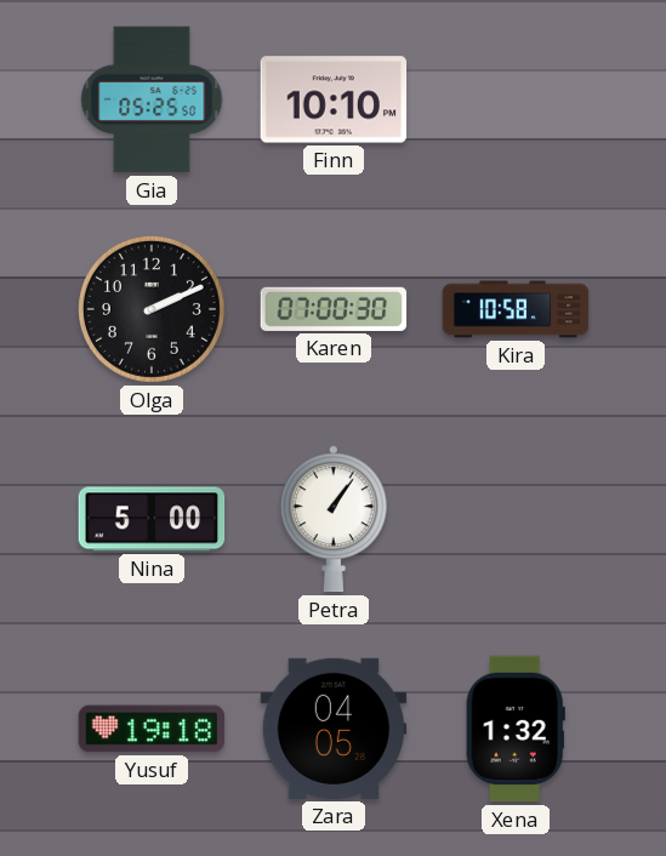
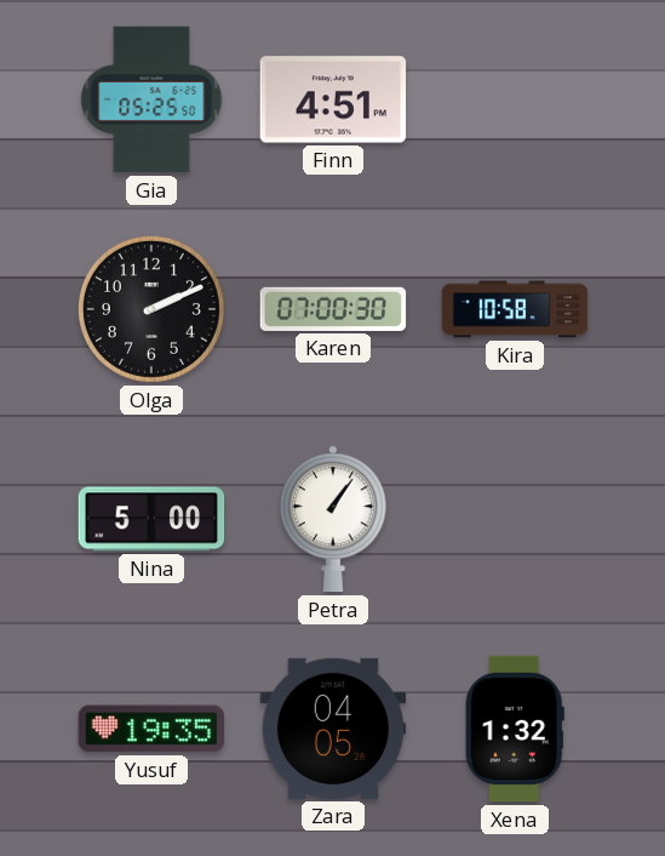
Finn: 10:10 -> 4:51 (333, 99)
Yusuf: 19:18 -> 19:35 (151, 729)
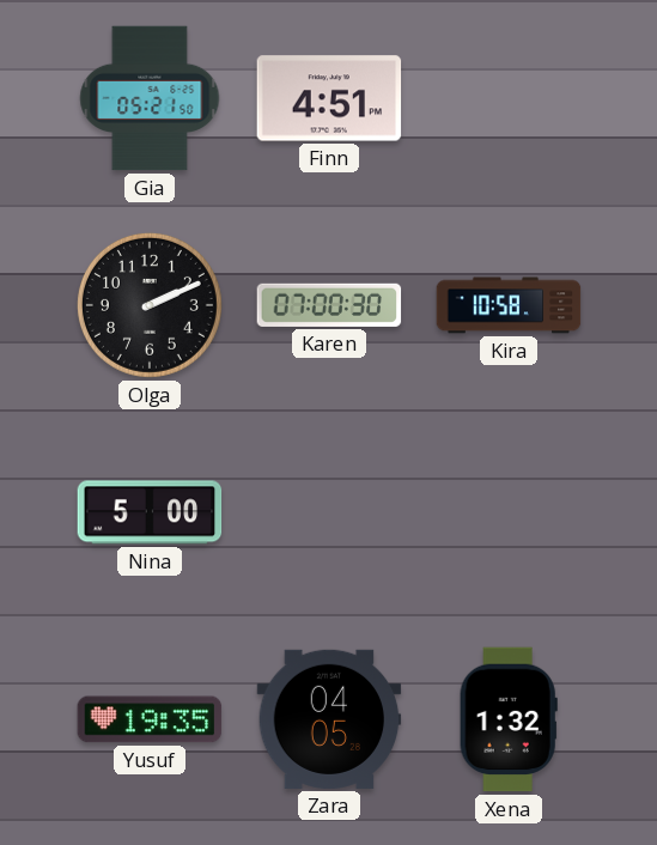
Gia: 05:25 -> 05:21 (150, 98)
Petra: 1:06 -> none (333, 519)
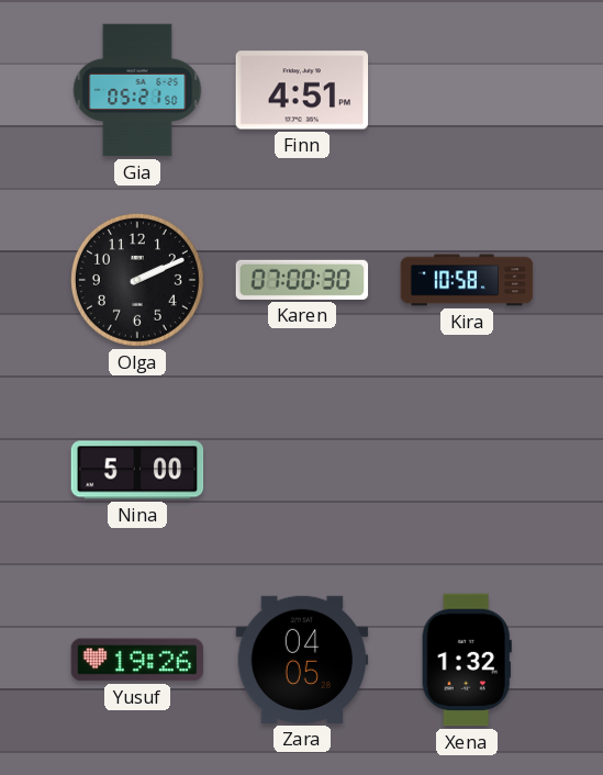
Yusuf: 19:35 -> 19:26 (137, 660)
